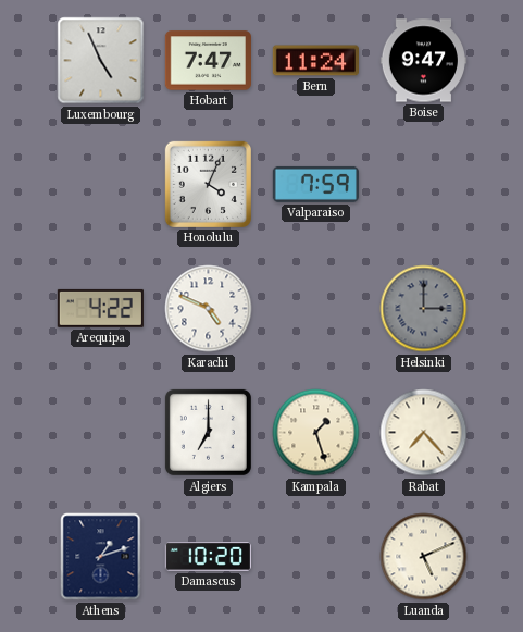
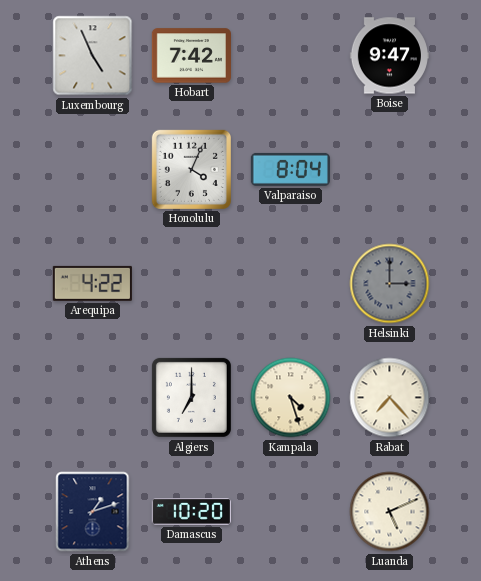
Hobart: 7:47 -> 7:42 (191, 56)
Bern: 11:24 -> none (315, 61)
Valparaiso: 7:59 -> 8:04 (290, 169)
Karachi: 4:49 -> none (209, 309)
Kampala: 1:27 -> 4:27 (291, 398)
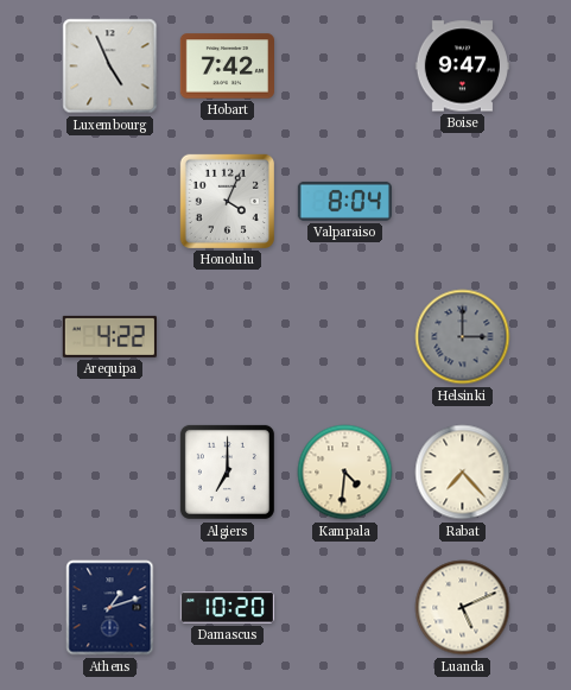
Kampala: 4:27 -> 4:31 (345, 473)
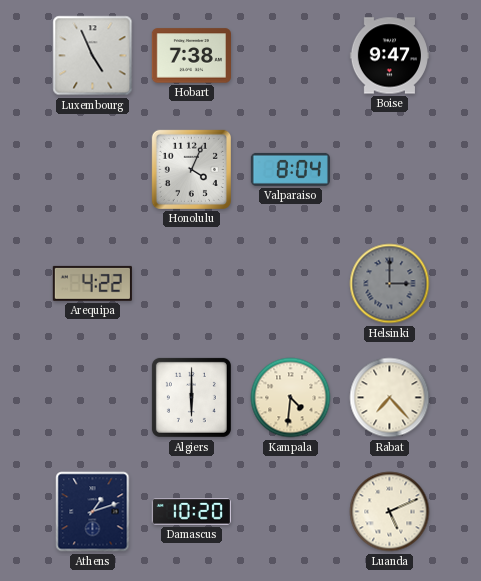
Hobart: 7:42 -> 7:38 (191, 56)
Algiers: 7:00 -> 6:00 (191, 397)
